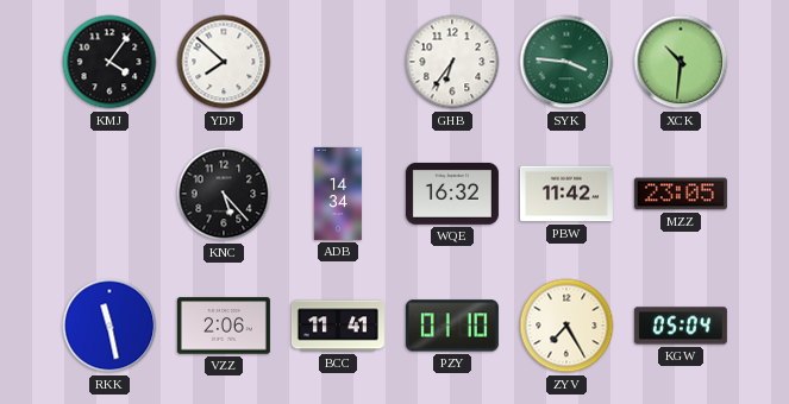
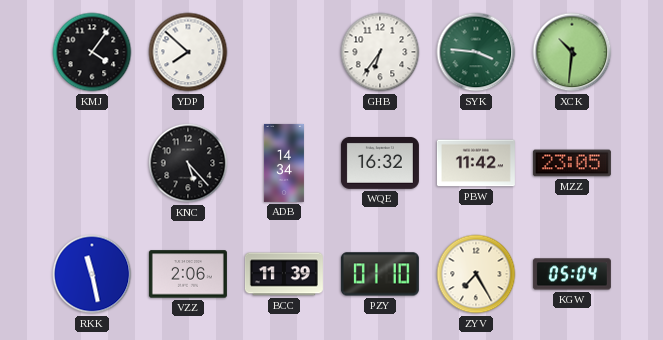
BCC: 11:41 -> 11:39 (284, 274)
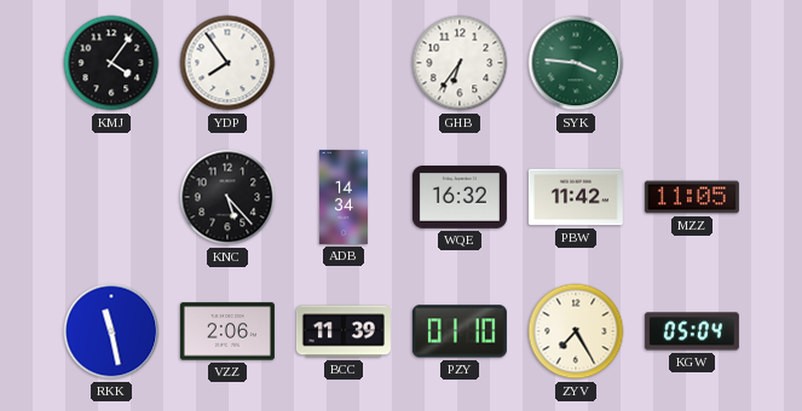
YDP: 7:52 -> 7:54 (227, 63)
XCK: 10:31 -> none (572, 52)
MZZ: 23:05 -> 11:05 (692, 197)
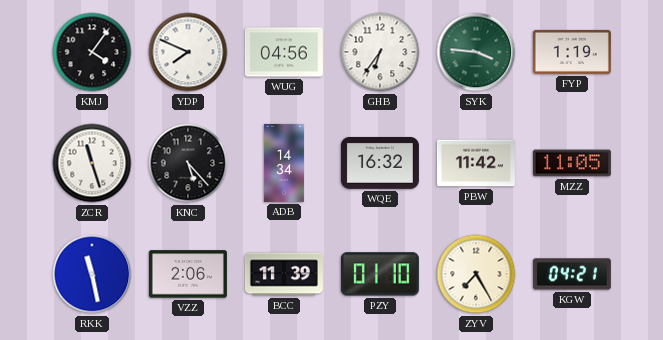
YDP: 7:54 -> 7:49 (188, 52)
WUG: none -> 04:56 (284, 52)
FYP: none -> 1:19 (572, 52)
ZCR: none -> 11:27 (92, 163)
KGW: 05:04 -> 04:21 (572, 274)
